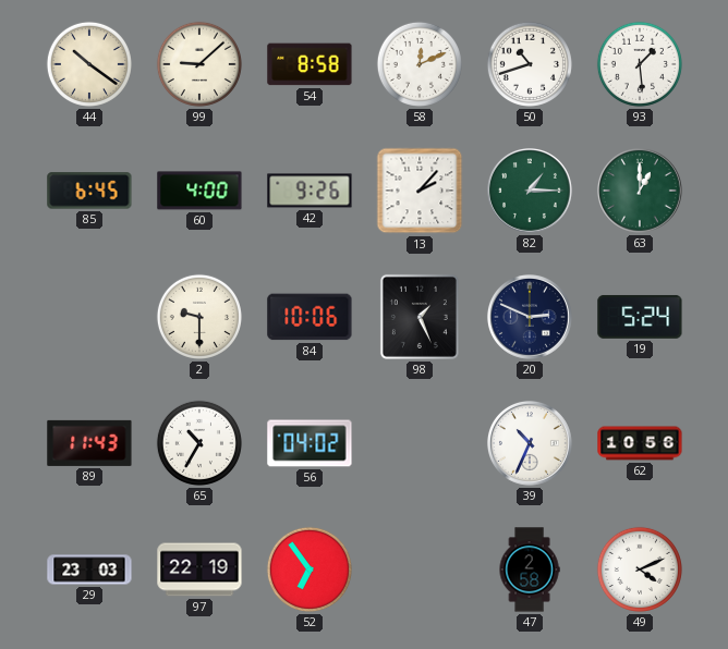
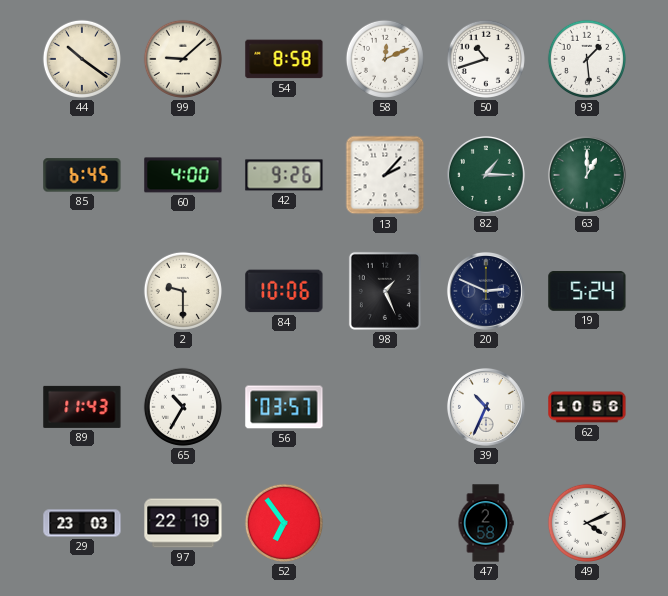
56: 04:02 -> 03:57 (284, 407)
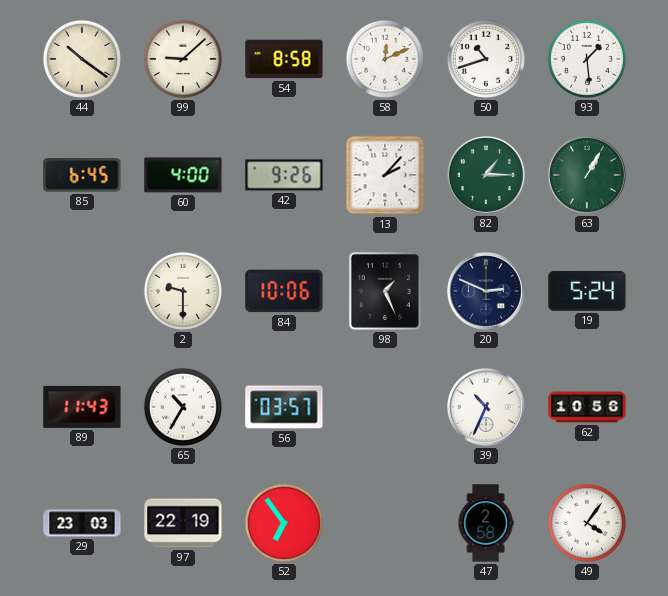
63: 1:00 -> 1:05 (587, 176)
49: 4:11 -> 4:06 (587, 523)
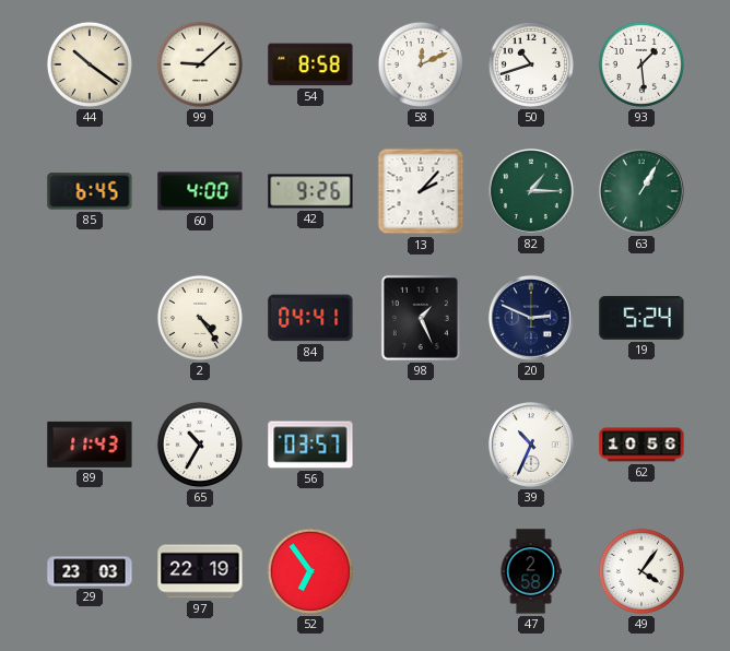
2: 9:30 -> 4:24 (200, 318)
84: 10:06 -> 04:41 (310, 318)
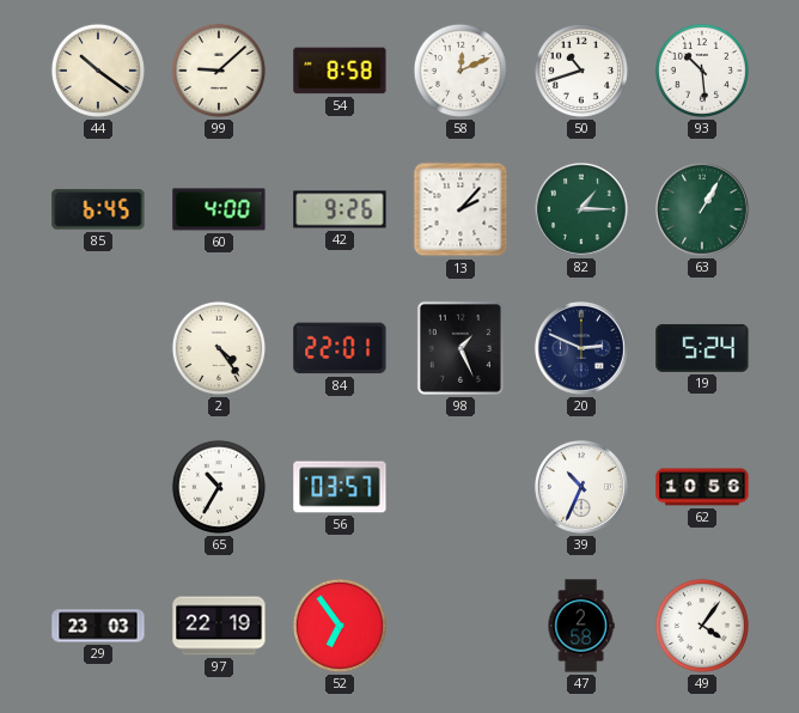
93: 1:29 -> 10:29 (702, 71)
84: 04:41 -> 22:01 (340, 348)
89: 11:43 -> none (90, 445)
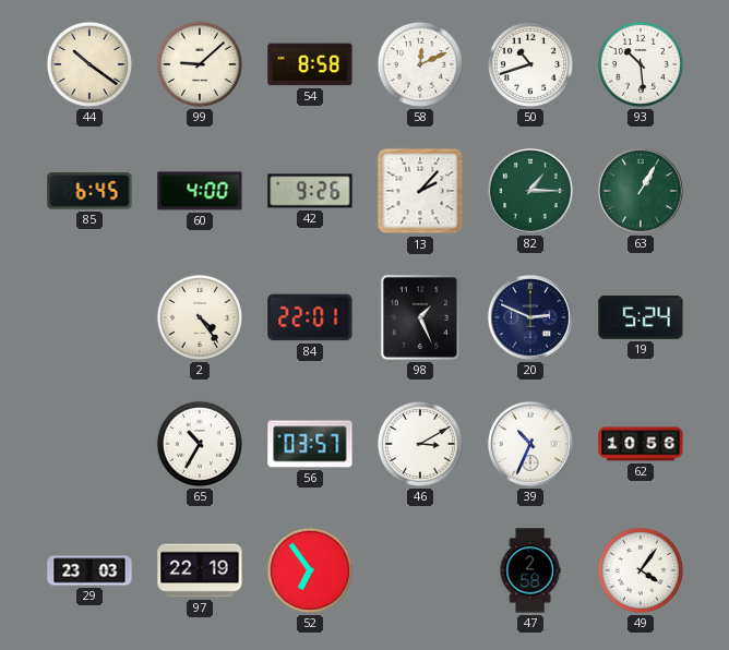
46: none -> 3:10 (420, 444)
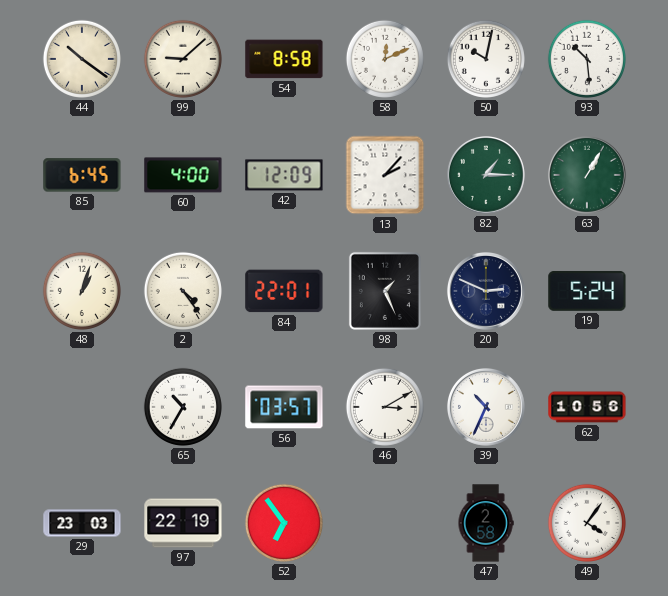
50: 10:42 -> 10:02 (486, 59)
42: 9:26 -> 12:09 (284, 175)
48: none -> 1:03 (82, 291)
